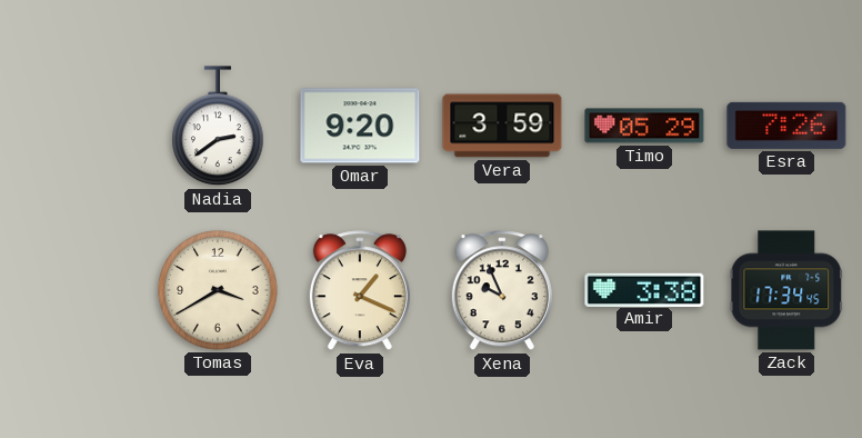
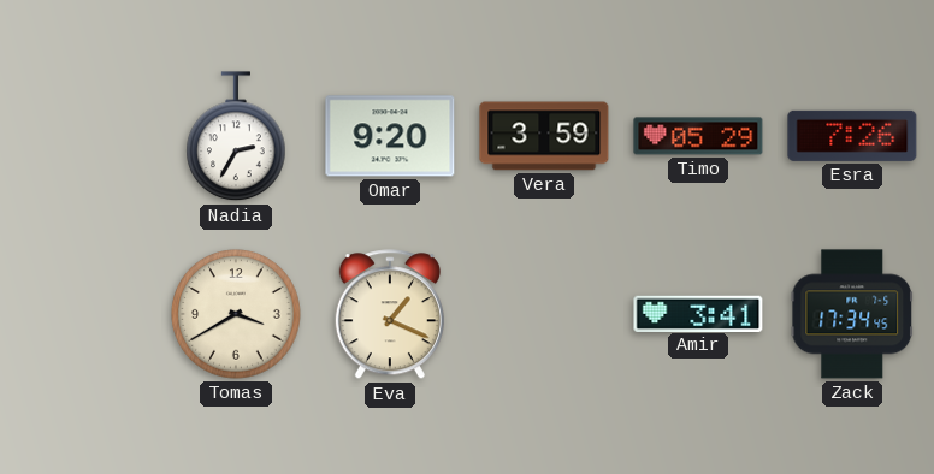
Nadia: 2:39 -> 2:35 (236, 137)
Xena: 9:56 -> none (502, 291)
Amir: 3:38 -> 3:41 (698, 313)
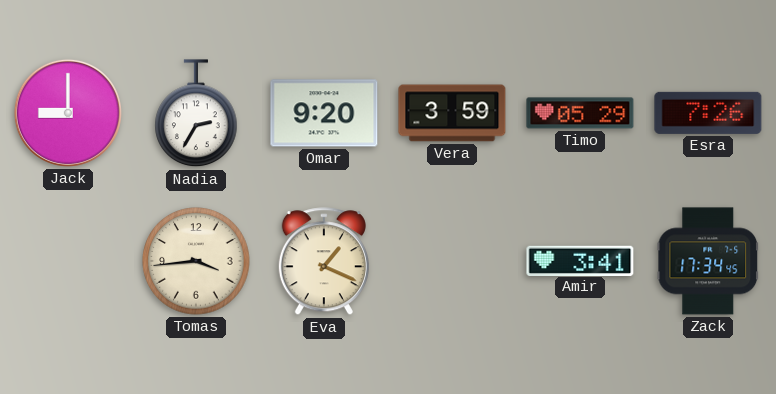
Jack: none -> 9:00 (68, 113)
Tomas: 3:40 -> 3:44 (196, 261)
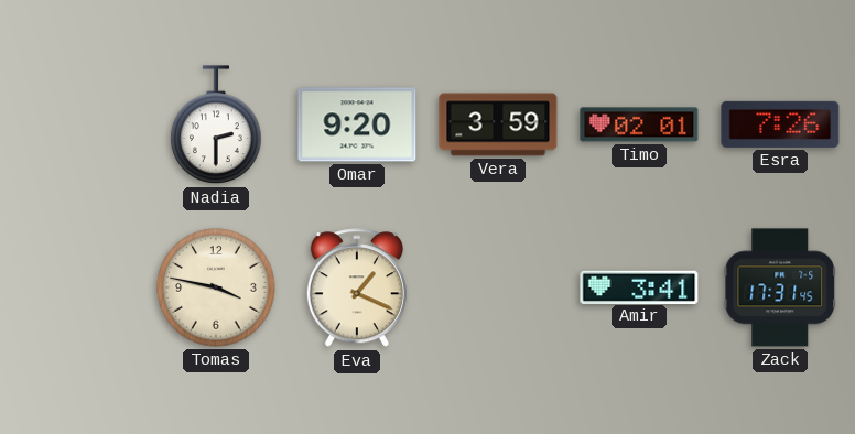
Jack: 9:00 -> none (68, 113)
Nadia: 2:35 -> 2:30 (216, 126)
Timo: 05:29 -> 02:01 (639, 124)
Tomas: 3:44 -> 3:47 (216, 287)
Zack: 17:34 -> 17:31 (780, 287)
